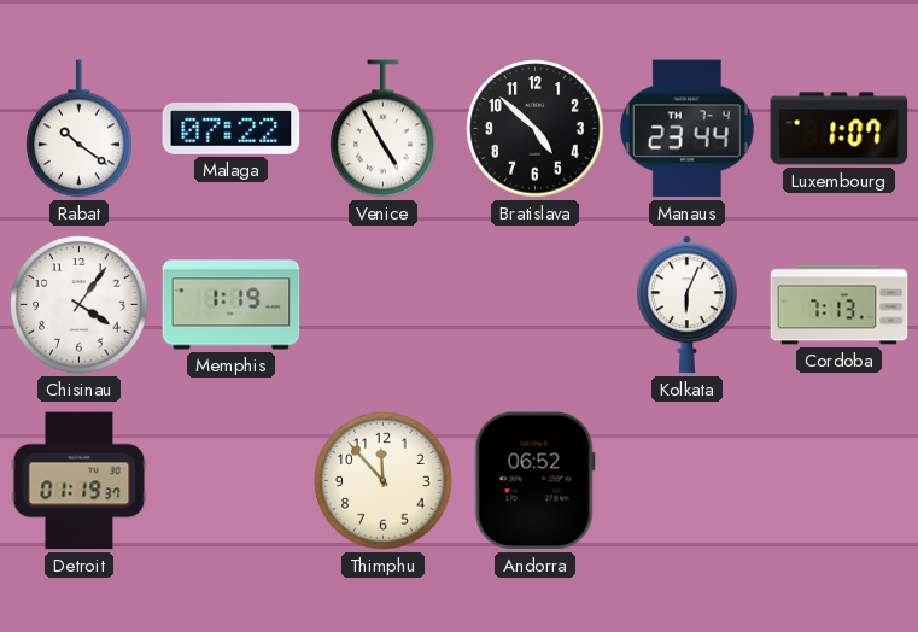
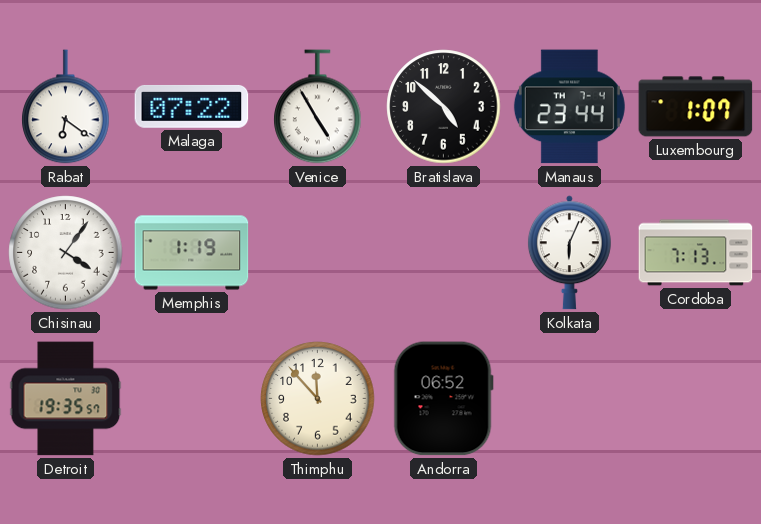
Rabat: 10:21 -> 6:21 (66, 107)
Detroit: 01:19 -> 19:35 (66, 399)
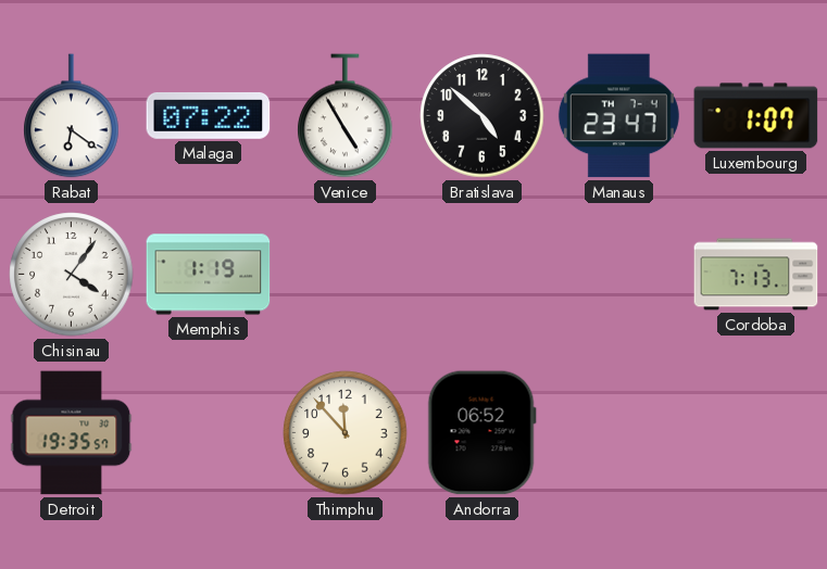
Manaus: 23:44 -> 23:47 (618, 116)
Kolkata: 6:04 -> none (569, 253)
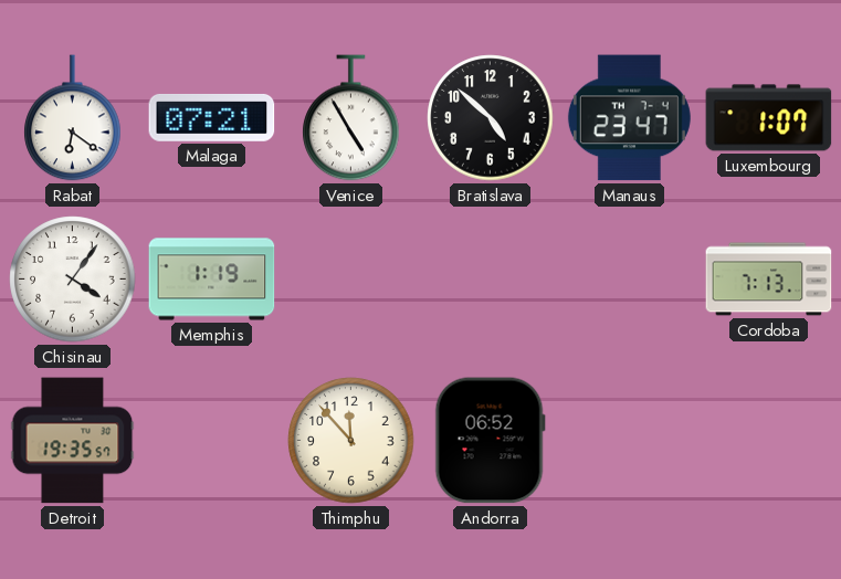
Malaga: 07:22 -> 07:21 (212, 117)
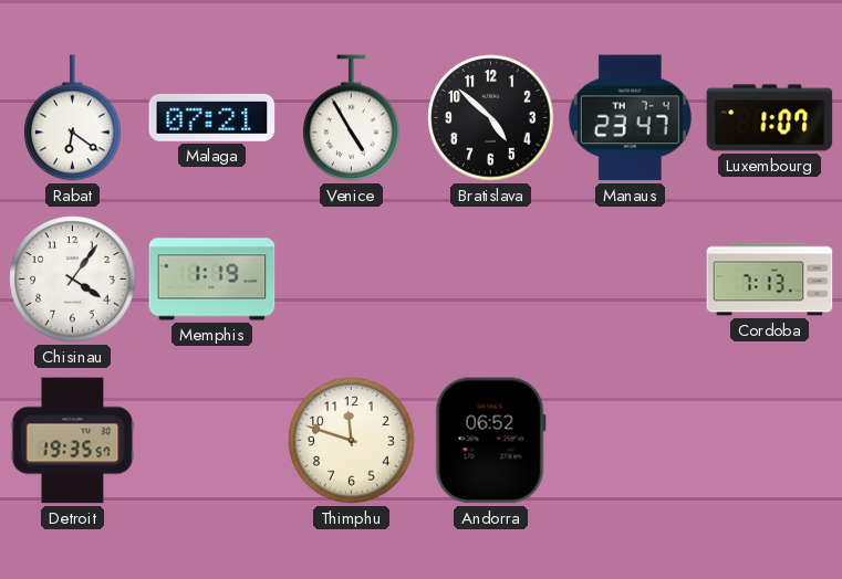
Thimphu: 11:53 -> 11:48 (352, 441)
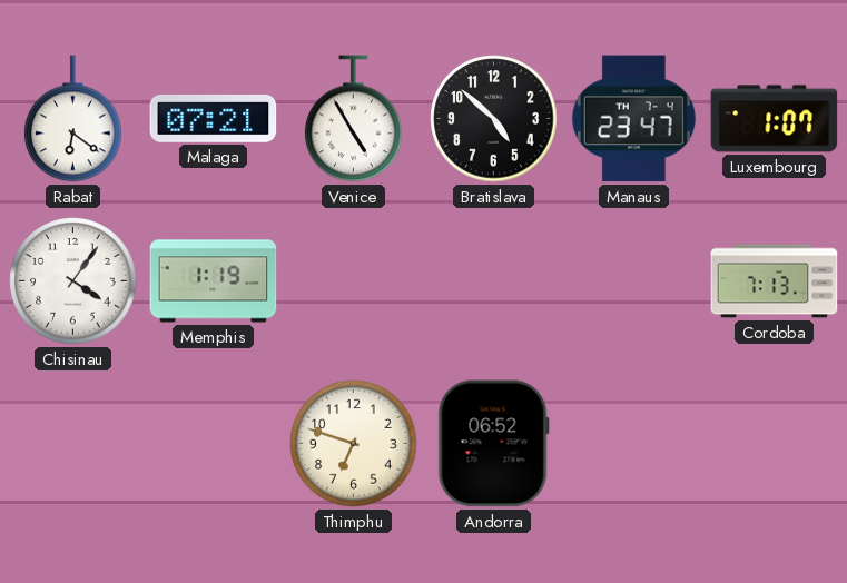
Detroit: 19:35 -> none (73, 441)
Thimphu: 11:48 -> 6:48 (354, 444)
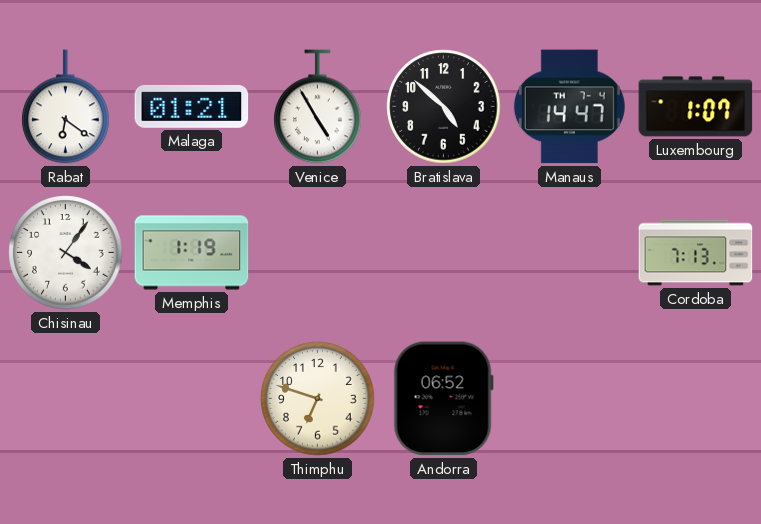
Malaga: 07:21 -> 01:21 (192, 106)
Manaus: 23:47 -> 14:47 (569, 107)
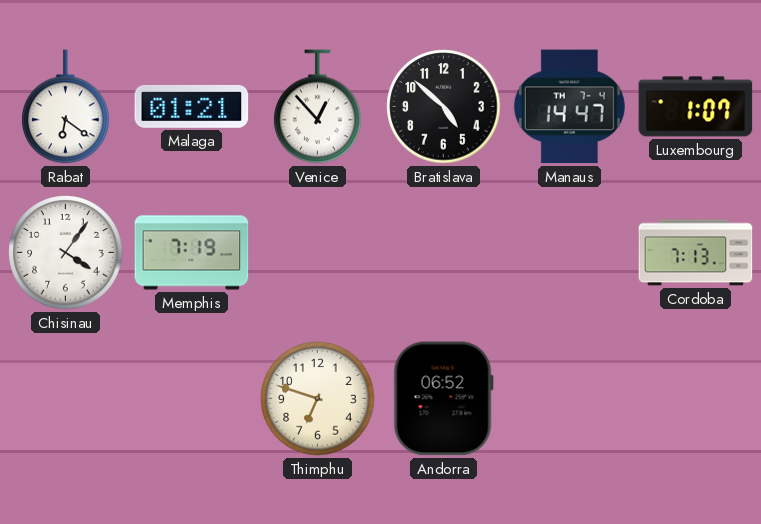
Venice: 4:55 -> 12:53 (318, 107)
Memphis: 1:19 -> 7:19 (192, 253)
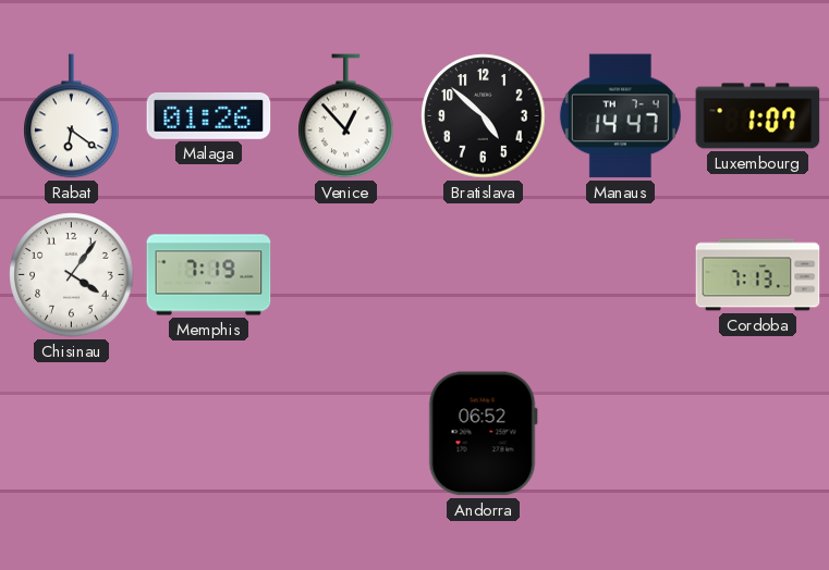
Malaga: 01:21 -> 01:26 (209, 115)
Thimphu: 6:48 -> none (318, 399)
